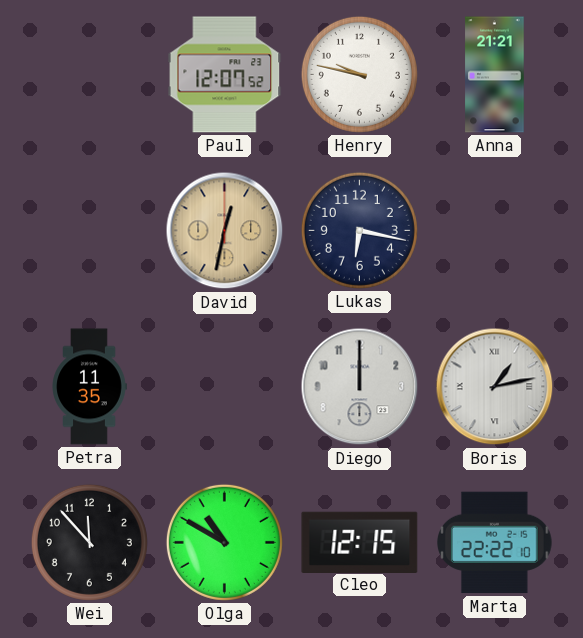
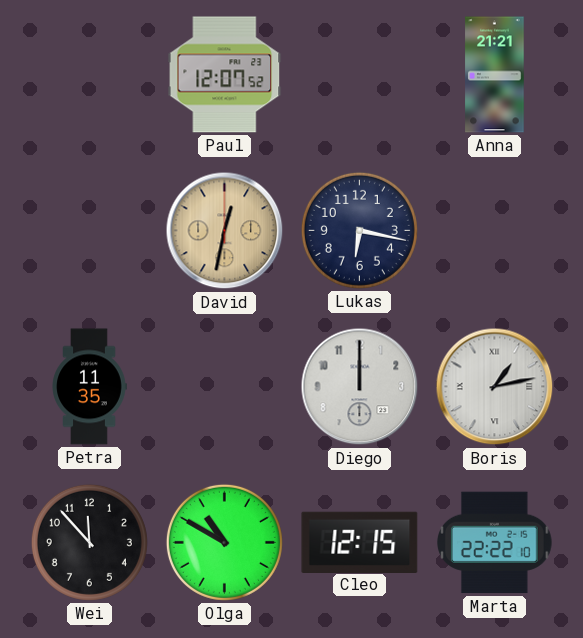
Henry: 9:47 -> none (359, 74)
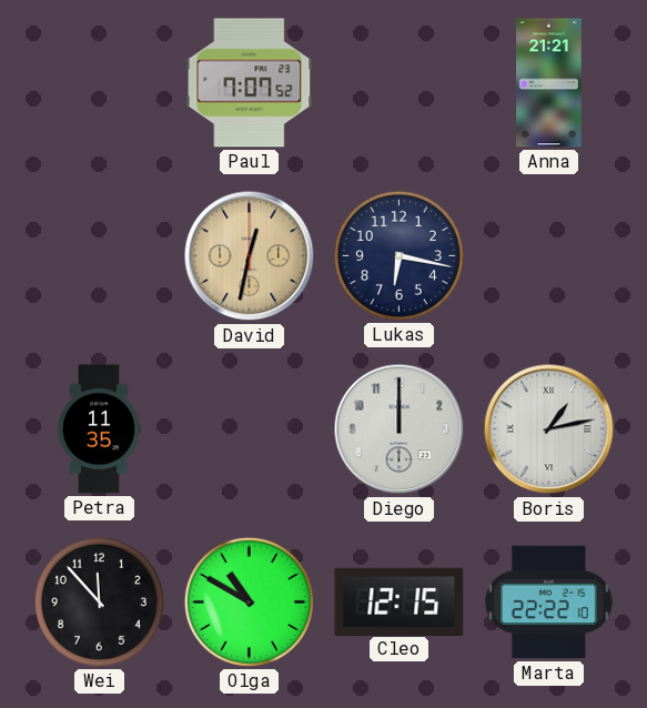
Paul: 12:07 -> 7:07 (250, 83)
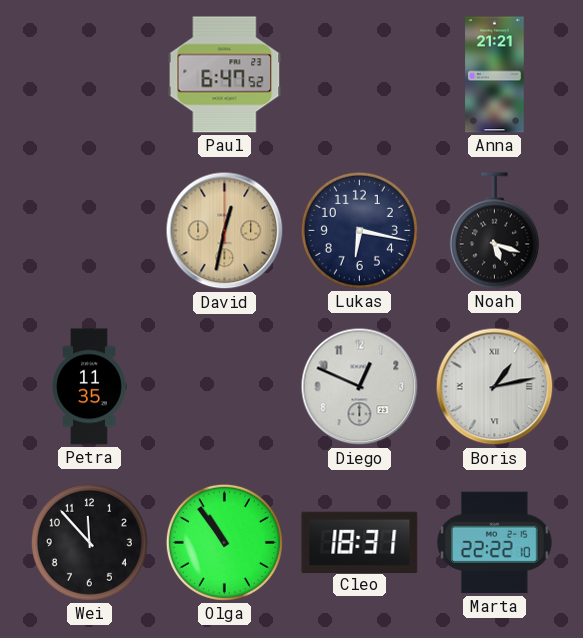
Paul: 7:07 -> 6:47 (225, 75)
Noah: none -> 5:18 (494, 231)
Diego: 12:00 -> 12:49 (360, 387)
Olga: 10:50 -> 10:54 (224, 542)
Cleo: 12:15 -> 18:31 (360, 542)
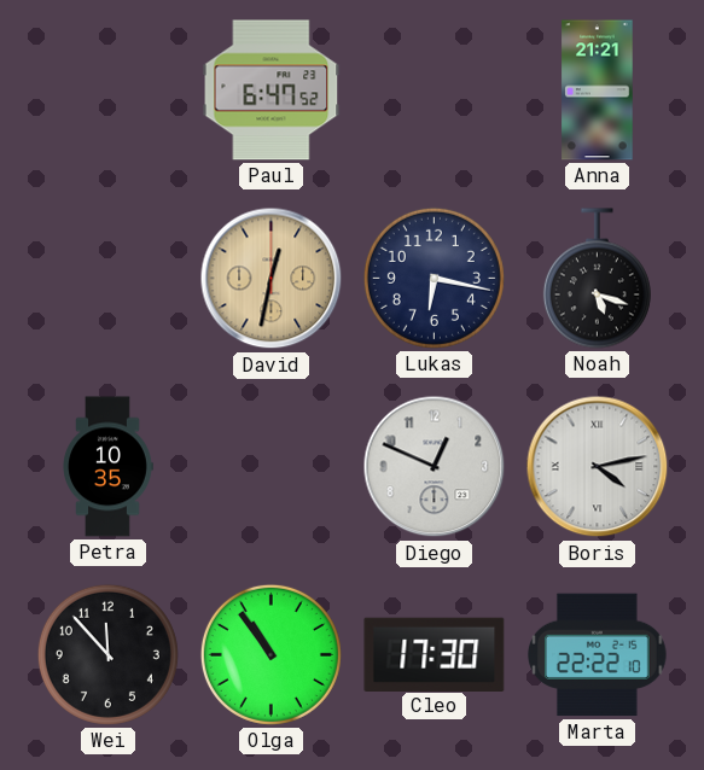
Petra: 11:35 -> 10:35 (107, 467)
Boris: 1:13 -> 4:13 (598, 467)
Cleo: 18:31 -> 17:30 (435, 654)
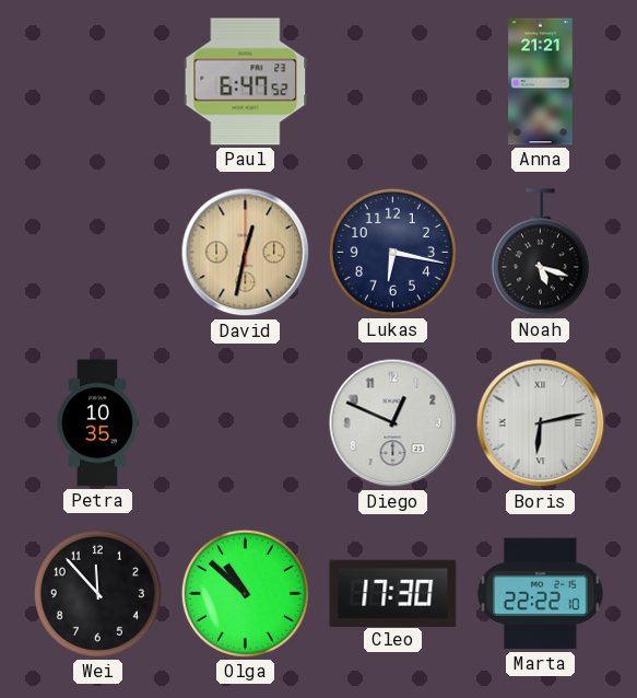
Boris: 4:13 -> 6:13 (541, 423)
Olga: 10:54 -> 10:52 (245, 593)
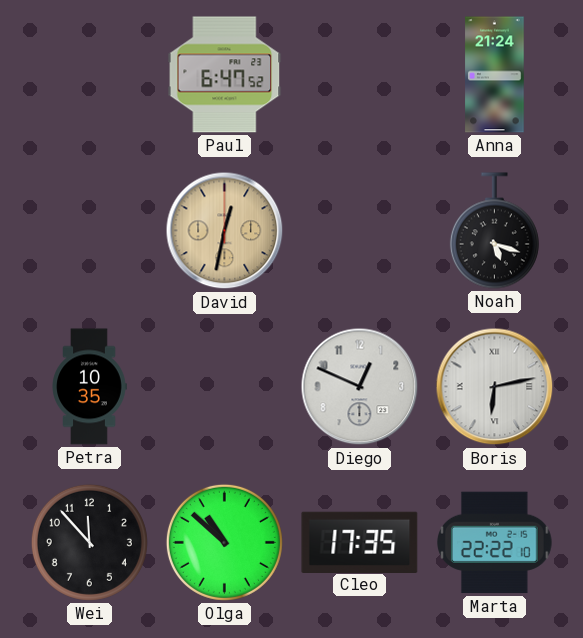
Anna: 21:21 -> 21:24 (495, 75)
Lukas: 6:17 -> none (392, 252)
Cleo: 17:30 -> 17:35 (360, 542)
